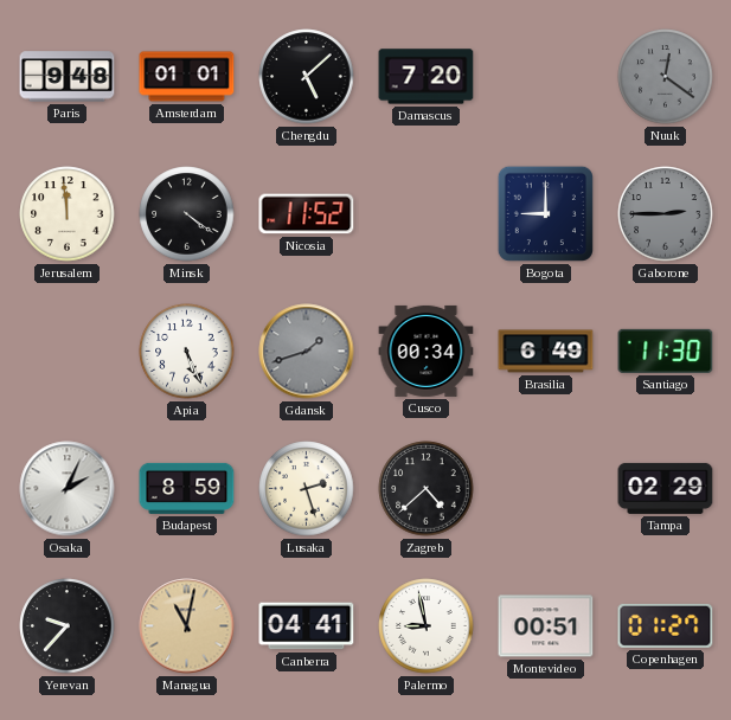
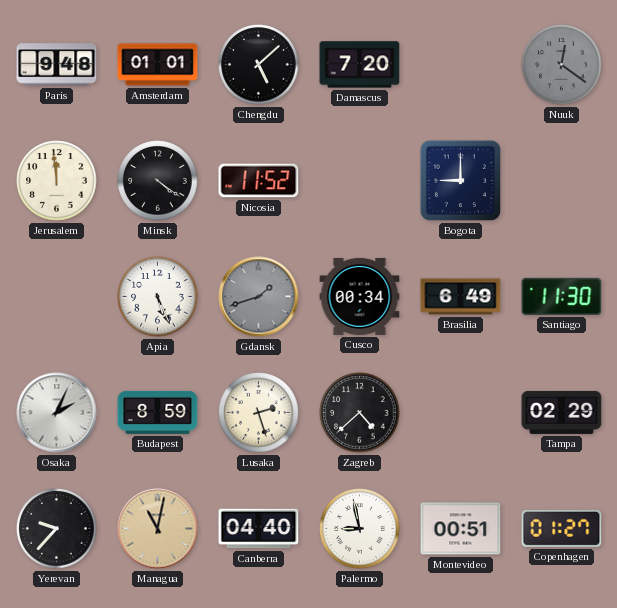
Gaborone: 2:45 -> none (666, 214)
Canberra: 04:41 -> 04:40 (259, 529)
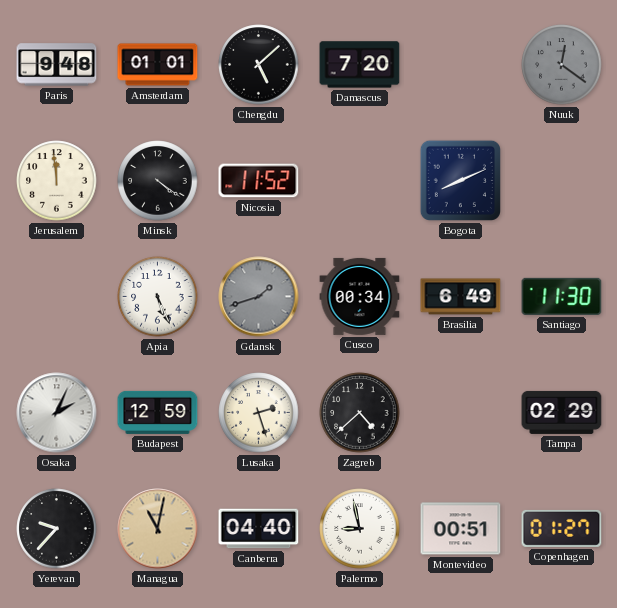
Bogota: 9:00 -> 8:11 (460, 180)
Budapest: 8:59 -> 12:59 (158, 412)
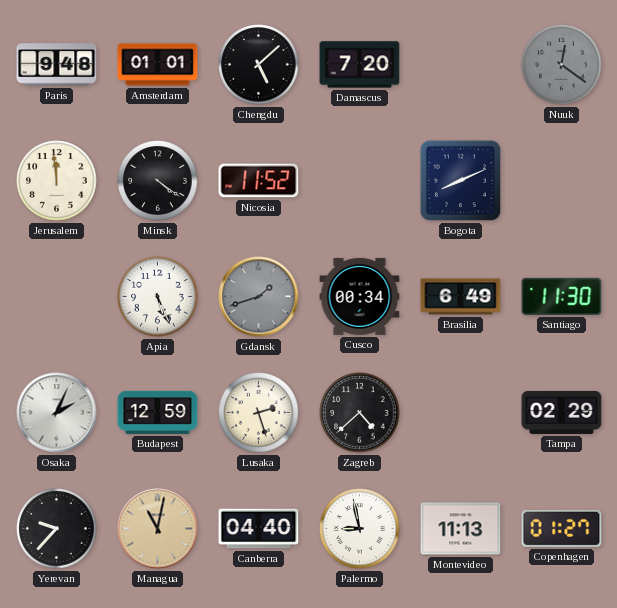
Montevideo: 00:51 -> 11:13 (461, 529)
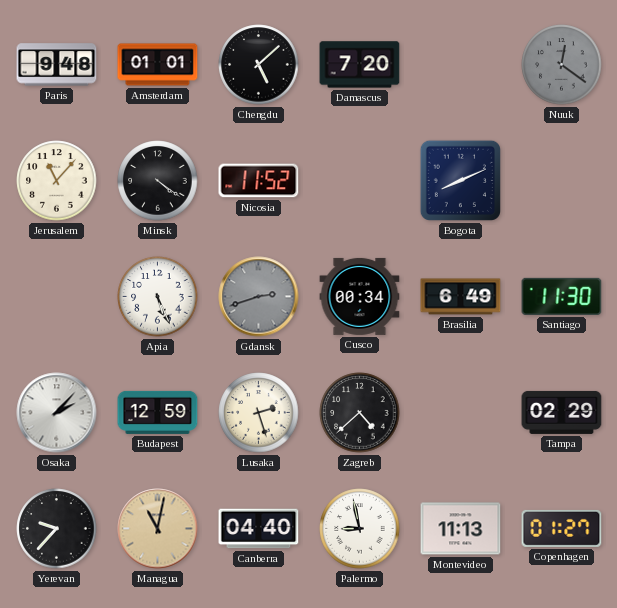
Jerusalem: 11:59 -> 11:07 (57, 181)
Gdansk: 1:42 -> 2:42 (259, 297)
Osaka: 2:04 -> 2:07 (57, 413)
